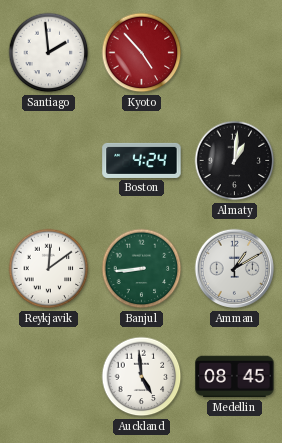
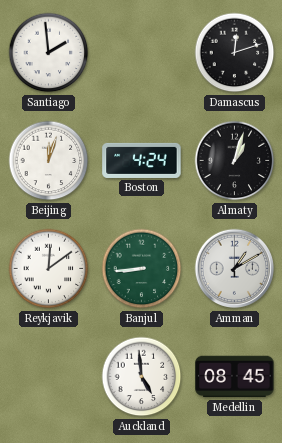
Kyoto: 4:53 -> none (142, 53)
Damascus: none -> 12:12 (235, 53)
Beijing: none -> 12:03 (49, 161)
Almaty: 1:01 -> 1:03 (235, 161)
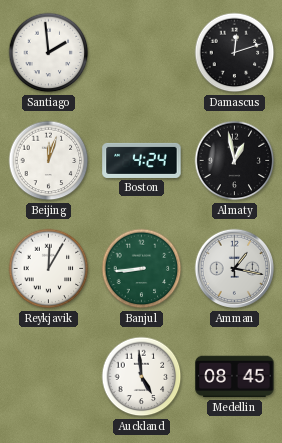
Almaty: 1:03 -> 12:58 (235, 161)
Reykjavik: 12:09 -> 12:05 (49, 269)
Amman: 1:10 -> 1:17 (235, 269)
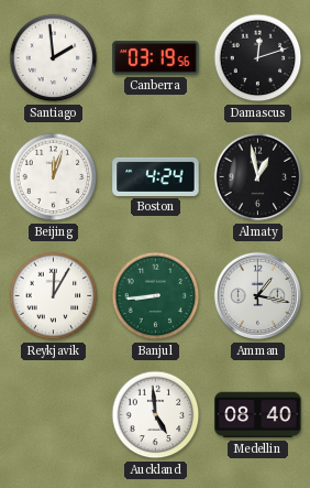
Canberra: none -> 03:19 (156, 58)
Medellin: 08:45 -> 08:40 (258, 415)
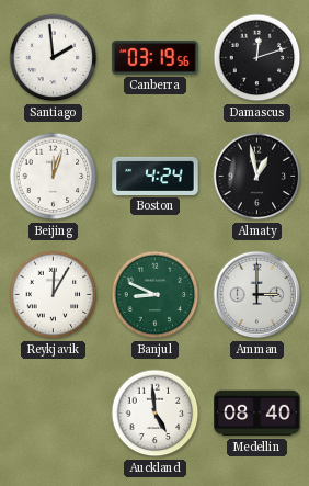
Banjul: 8:44 -> 8:49 (156, 295)
Amman: 1:17 -> 3:00 (257, 295)
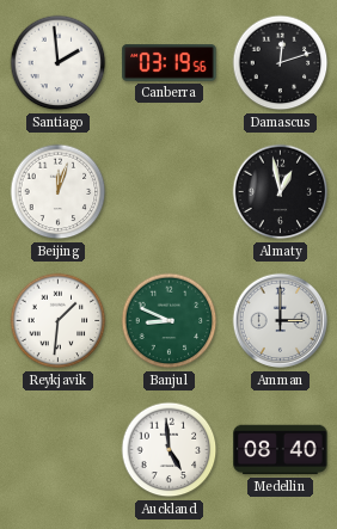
Boston: 4:24 -> none (156, 176)
Reykjavik: 12:05 -> 1:31 (59, 321)
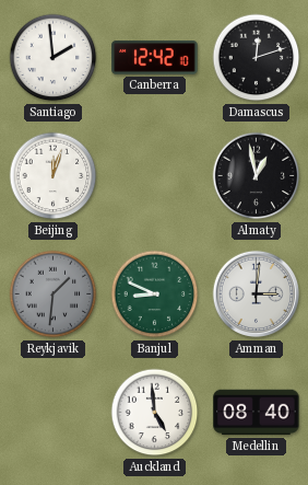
Canberra: 03:19 -> 12:42 (155, 58)
Reykjavik dial: white -> grey (54, 295)
Amman: 3:00 -> 3:01 (257, 295)
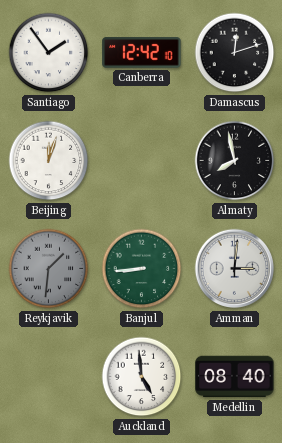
Santiago: 1:59 -> 1:54 (49, 53)
Almaty: 12:58 -> 7:58 (235, 161)
Banjul: 8:49 -> 8:44 (142, 269)
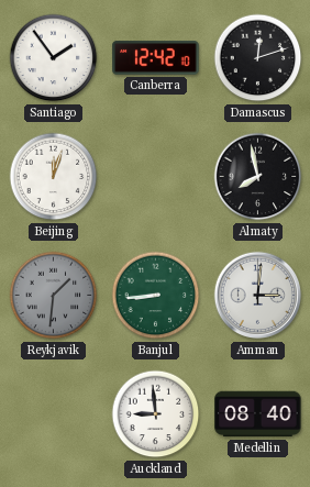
Auckland: 4:59 -> 8:59 (156, 414)
